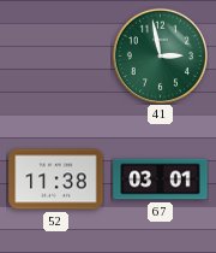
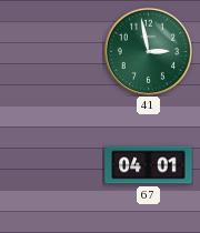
52: 11:38 -> none (56, 180)
67: 03:01 -> 04:01 (149, 165)
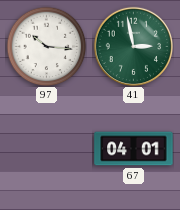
97: none -> 10:16 (46, 46)
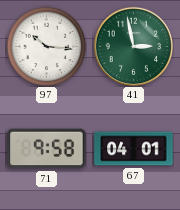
71: none -> 9:58 (47, 149)
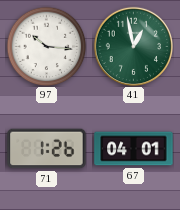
41: 2:58 -> 12:58 (133, 46)
71: 9:58 -> 1:26 (47, 149)
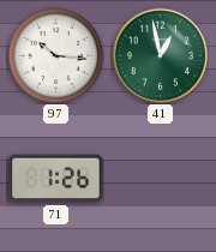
67: 04:01 -> none (134, 149)
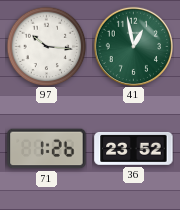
36: none -> 23:52 (134, 148)
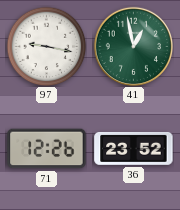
97: 10:16 -> 9:17 (46, 46)
71: 1:26 -> 12:26 (47, 149)
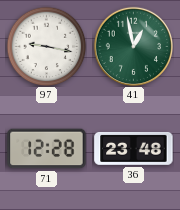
71: 12:26 -> 12:28 (47, 149)
36: 23:52 -> 23:48 (134, 148)
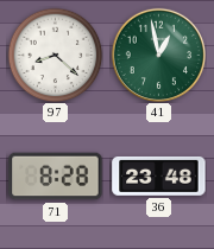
97: 9:17 -> 8:22 (55, 55)
71: 12:28 -> 8:28 (56, 177)
